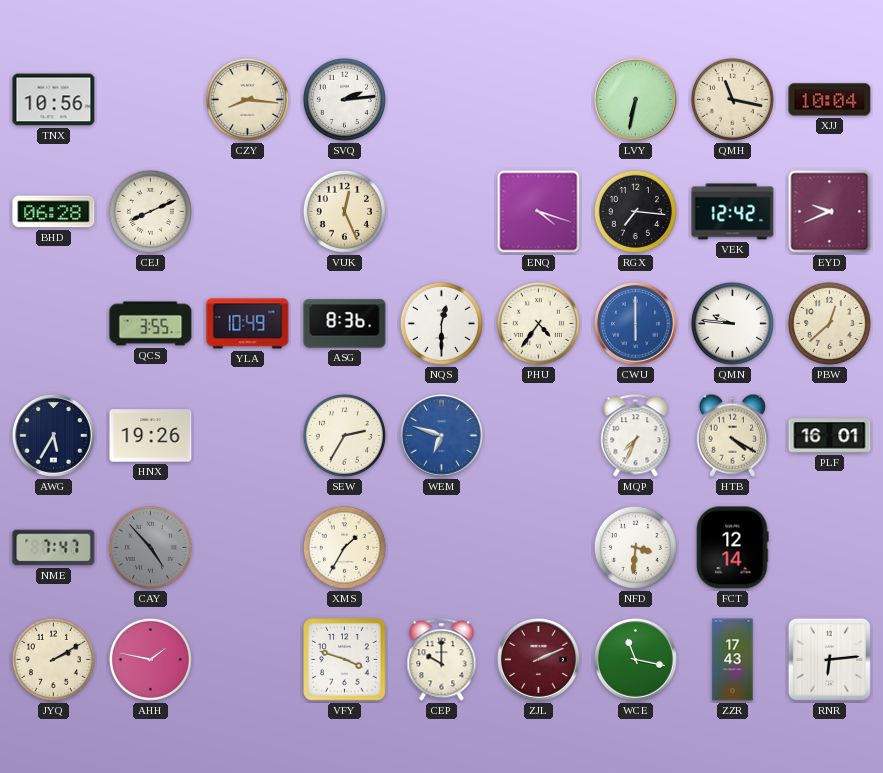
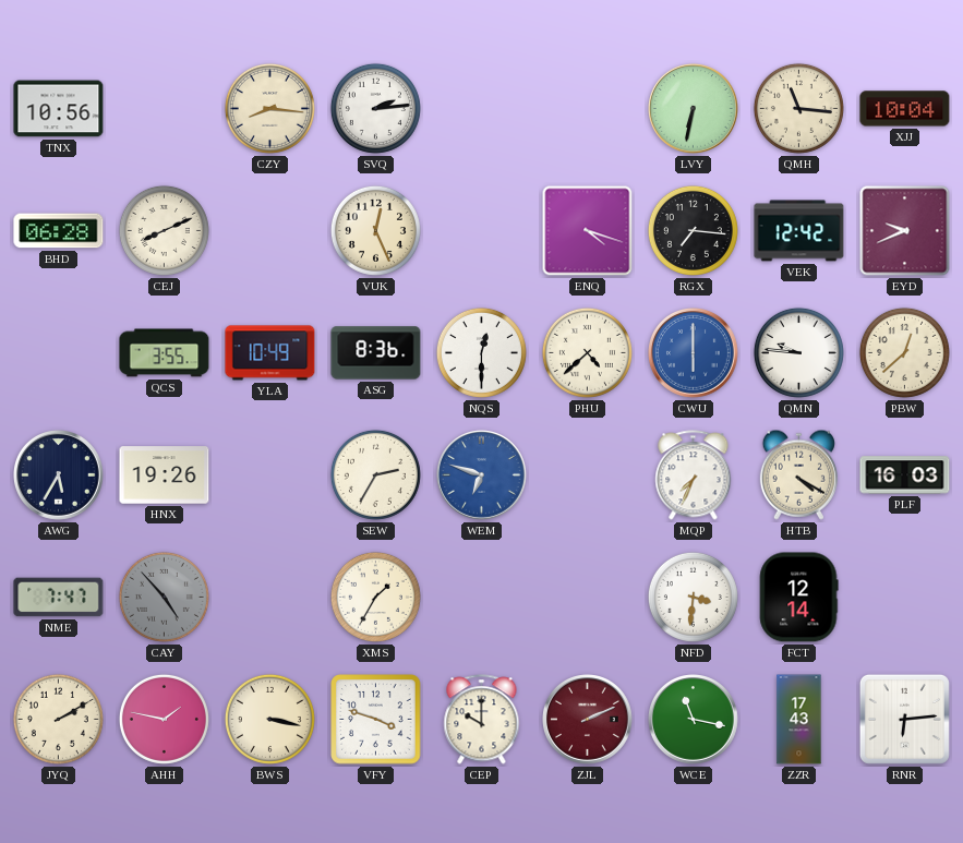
QMH: 11:17 -> 11:16 (798, 108)
PHU: 4:36 -> 4:38 (587, 352)
PLF: 16:01 -> 16:03 (905, 475)
BWS: none -> 3:17 (269, 719)
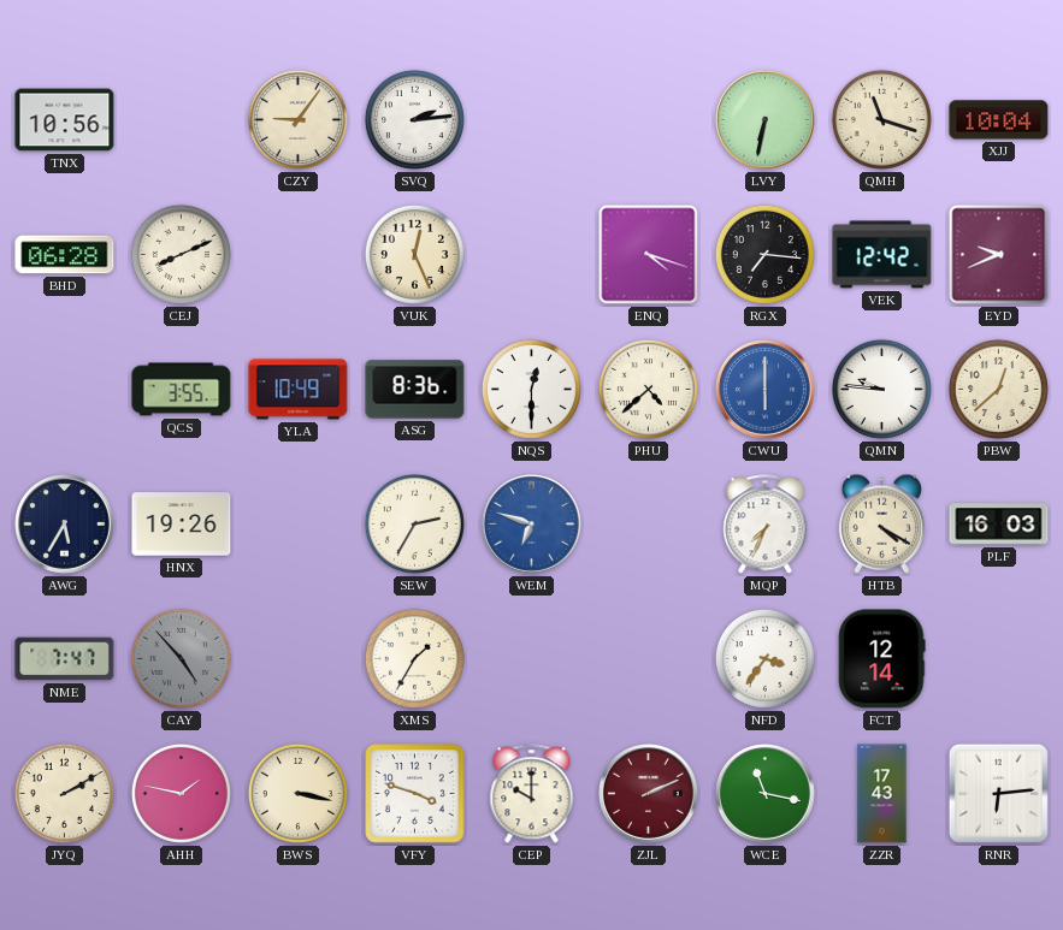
CZY: 8:16 -> 9:06 (297, 119)
QMH: 11:16 -> 11:18 (881, 119)
NFD: 3:31 -> 3:36 (764, 658)
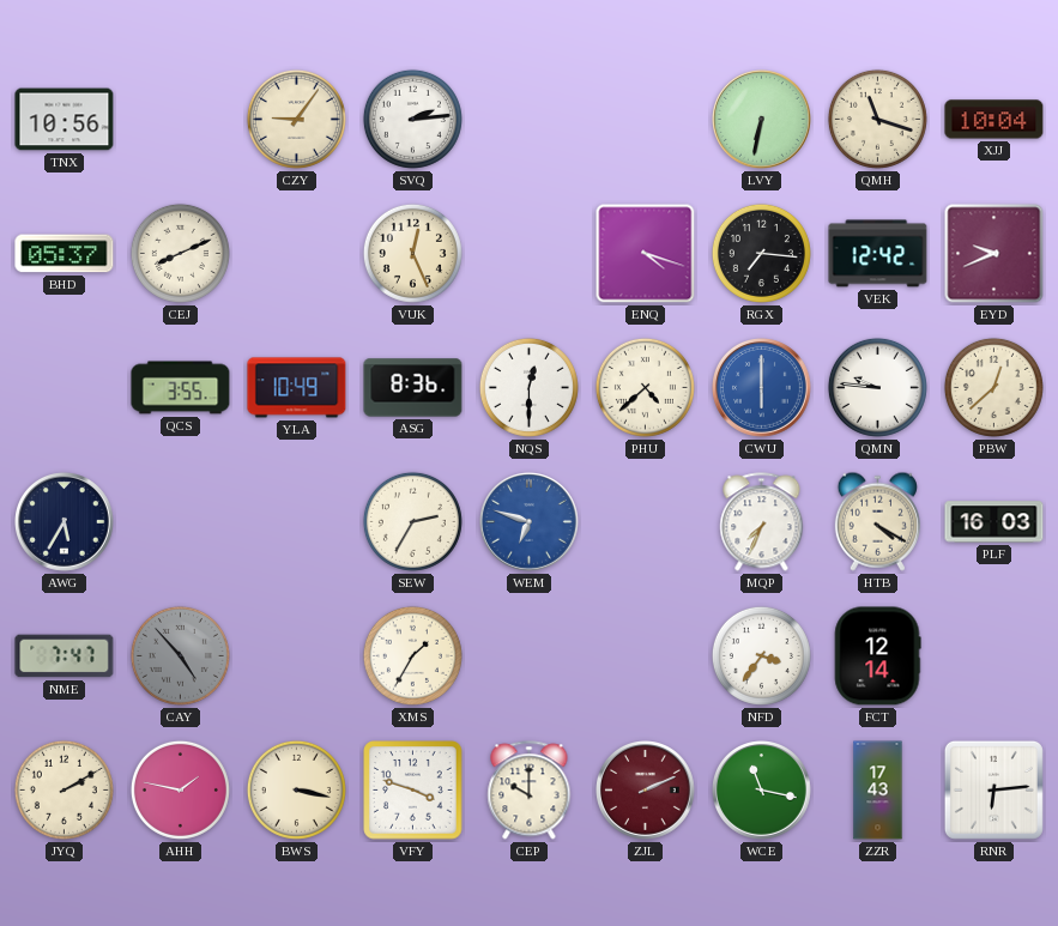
BHD: 06:28 -> 05:37 (65, 254)
HNX: 19:26 -> none (182, 525)
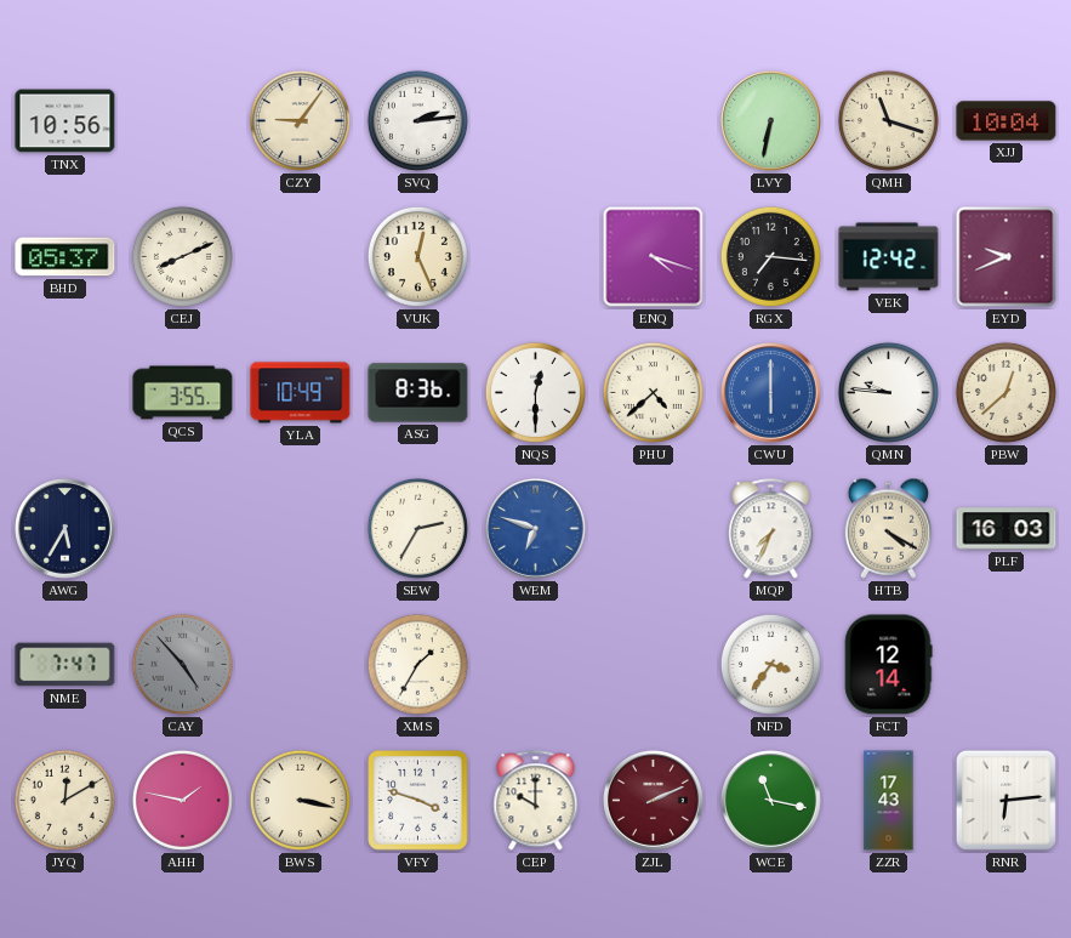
JYQ: 2:10 -> 12:10 (64, 800)
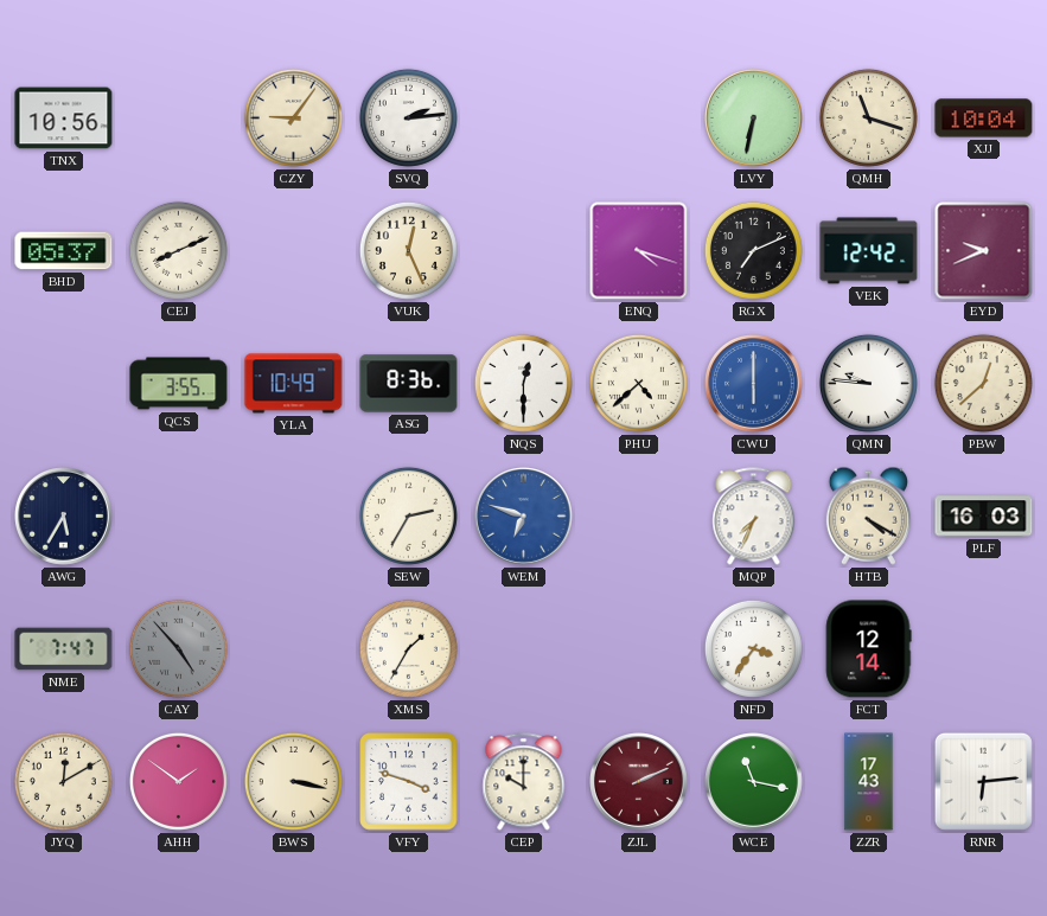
RGX: 7:16 -> 7:11 (753, 250)
AHH: 1:47 -> 1:51 (178, 781)
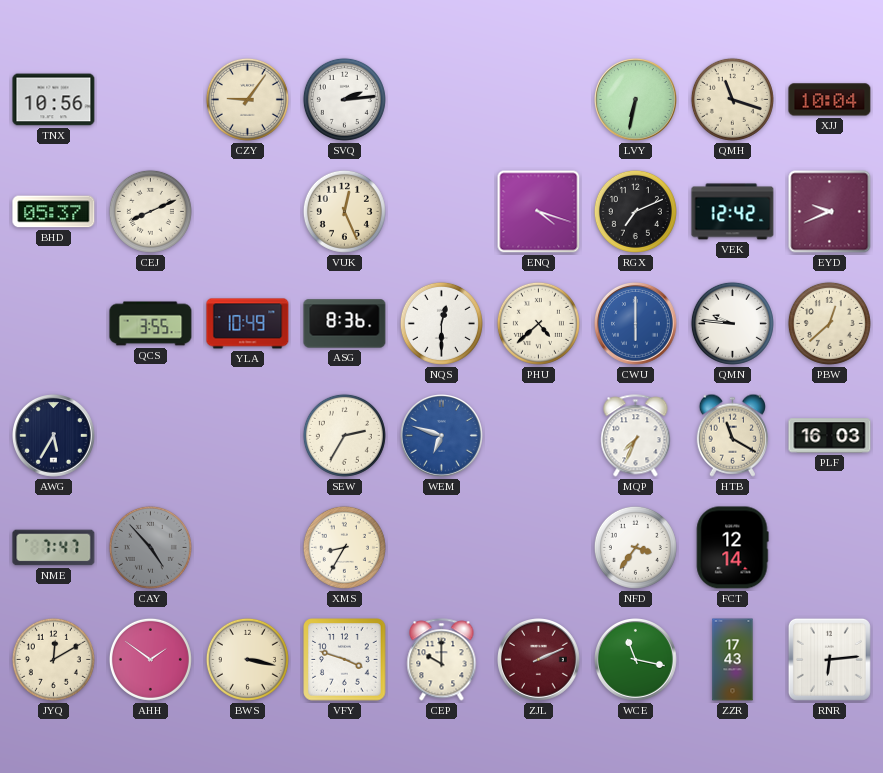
HTB: 4:20 -> 11:20 (732, 435)
XMS: 1:35 -> 8:35 (344, 547)
